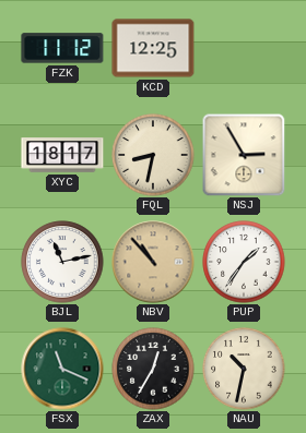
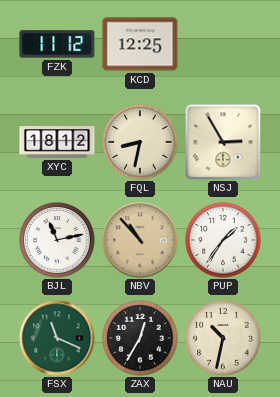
XYC: 18:17 -> 18:12 (57, 142)
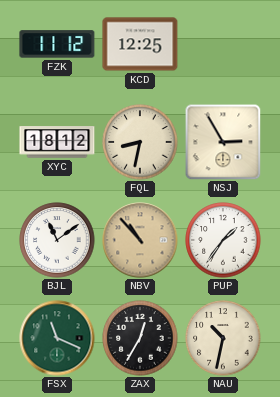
BJL: 11:13 -> 11:09 (57, 240)
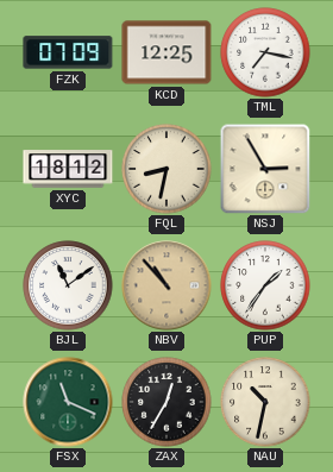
FZK: 11:12 -> 07:09 (68, 52)
TML: none -> 7:17 (265, 52)
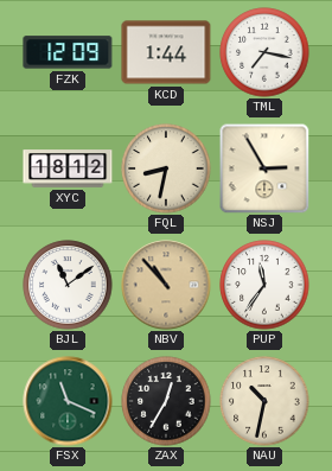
FZK: 07:09 -> 12:09 (68, 52)
KCD: 12:25 -> 1:44 (166, 52)
PUP: 1:36 -> 11:36 (264, 285)
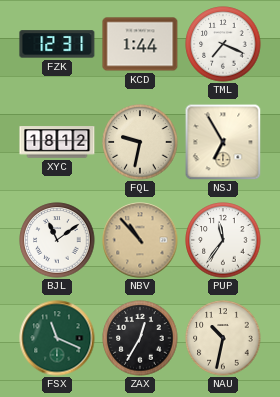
FZK: 12:09 -> 12:31 (57, 44)
TML: 7:17 -> 7:19 (223, 44)
FQL: 8:32 -> 9:32 (140, 142)
NSJ: 2:55 -> 6:55 (223, 142)
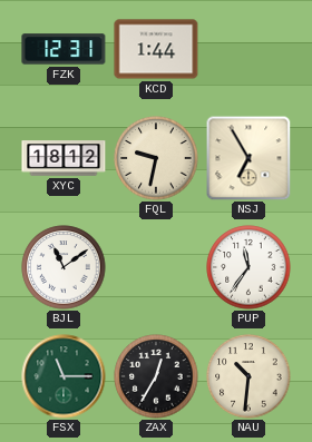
TML: 7:19 -> none (223, 44)
NBV: 10:53 -> none (140, 240)
FSX: 11:19 -> 11:15 (64, 376)
NAU: 10:32 -> 10:31 (248, 376)
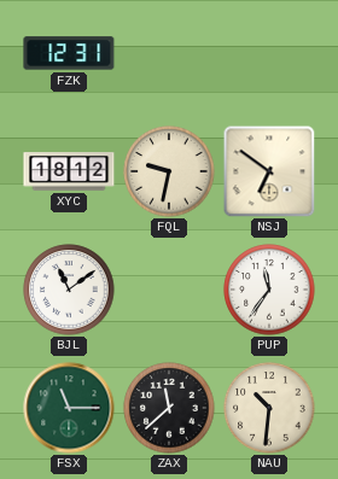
KCD: 1:44 -> none (156, 49)
NSJ: 6:55 -> 6:51 (269, 171)
ZAX: 12:35 -> 11:38 (169, 408)
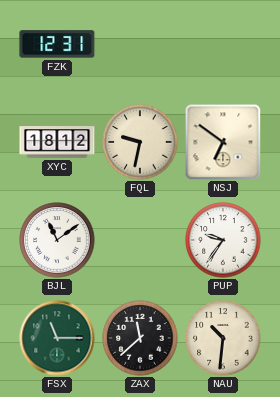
PUP: 11:36 -> 9:36 (223, 240)
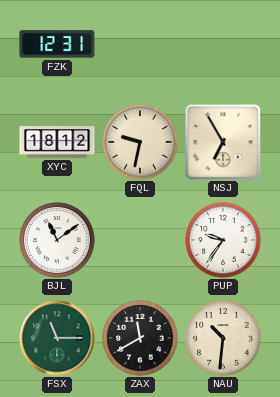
NSJ: 6:51 -> 6:55 (223, 142)
ZAX: 11:38 -> 11:40 (140, 338)
